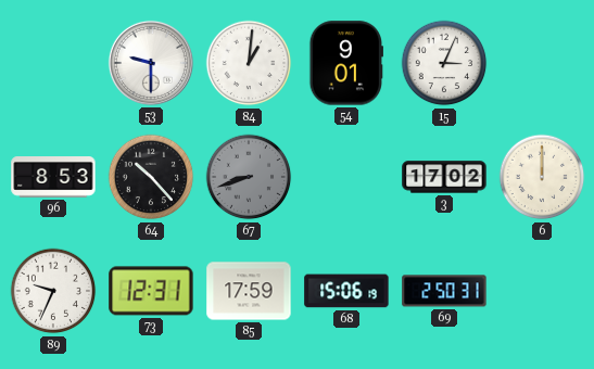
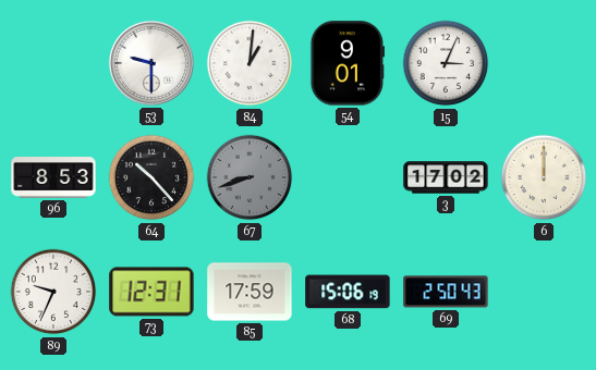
69: 2:50:31 -> 2:50:43 (446, 292)
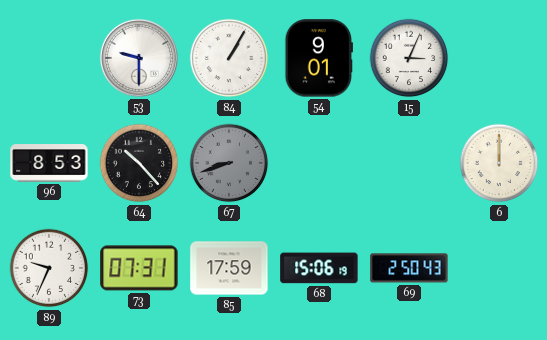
84: 1:01 -> 1:05 (229, 58)
3: 17:02 -> none (446, 177)
73: 12:31 -> 07:31 (139, 268)
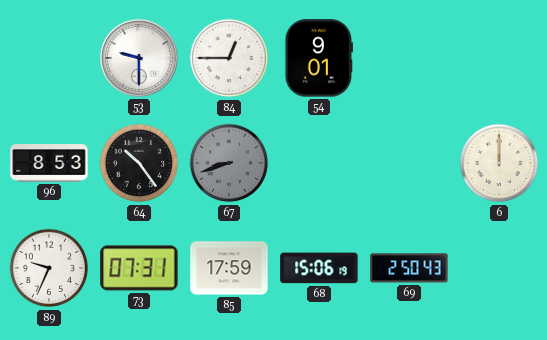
84: 1:05 -> 12:45 (229, 58)
15: 3:04 -> none (409, 58)
64: 10:23 -> 10:24 (139, 163)
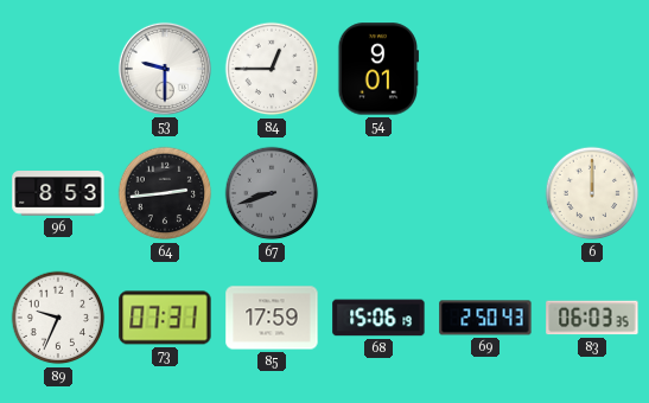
64: 10:24 -> 2:44 (165, 193)
83: none -> 06:03 (592, 318)
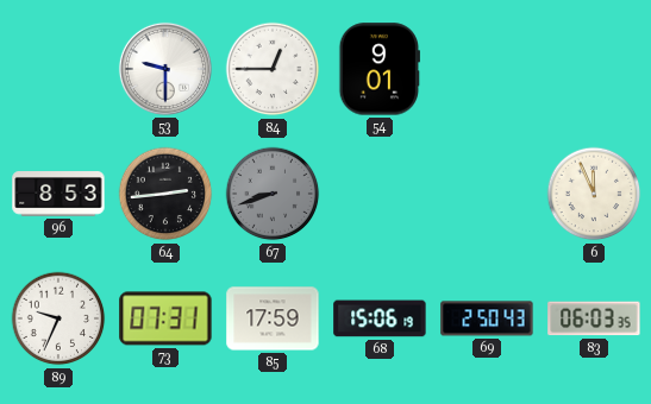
6: 12:00 -> 11:56 (594, 194)
